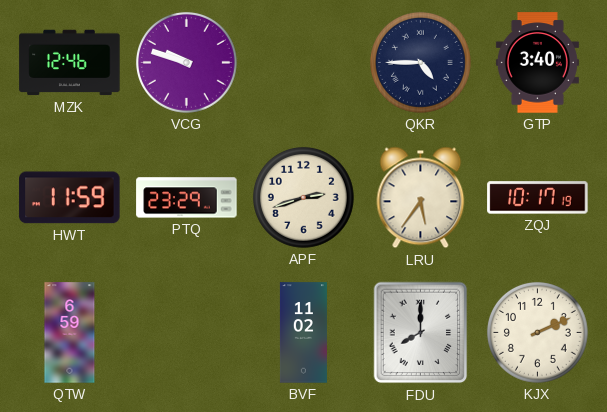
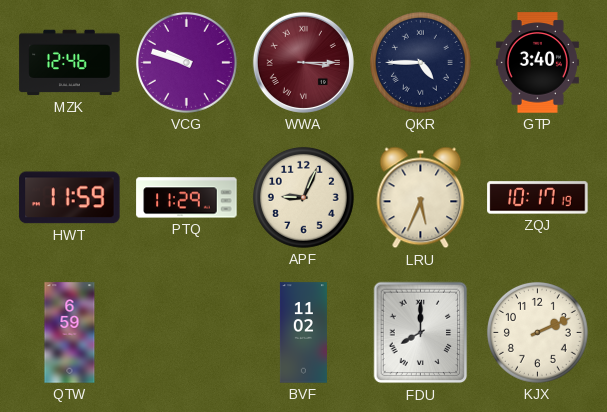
WWA: none -> 3:15 (303, 62)
PTQ: 23:29 -> 11:29 (187, 198)
APF: 2:42 -> 9:04 (303, 197)
LRU: 5:36 -> 5:34 (421, 198)
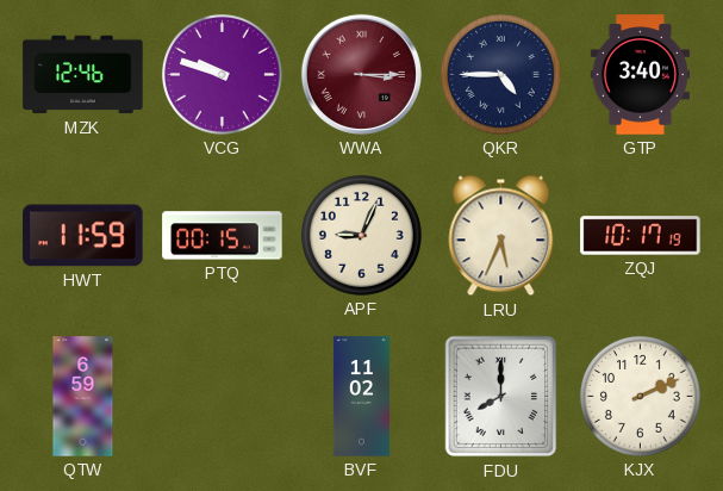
PTQ: 11:29 -> 00:15 (223, 236)
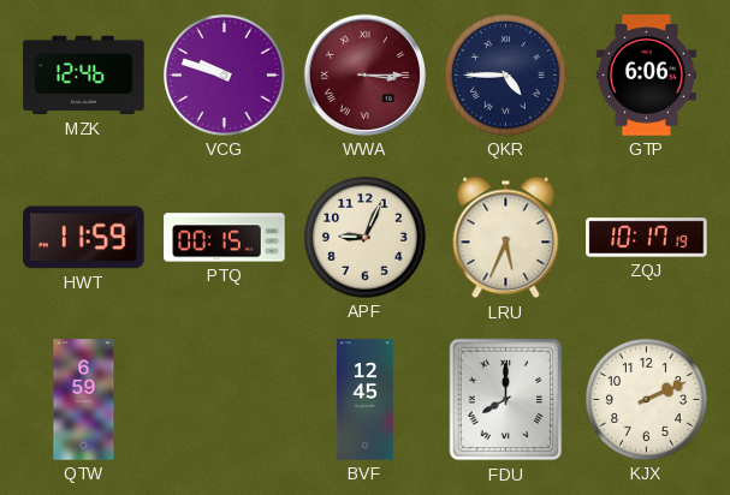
GTP: 3:40 -> 6:06 (646, 76)
BVF: 11:02 -> 12:45 (364, 400)
